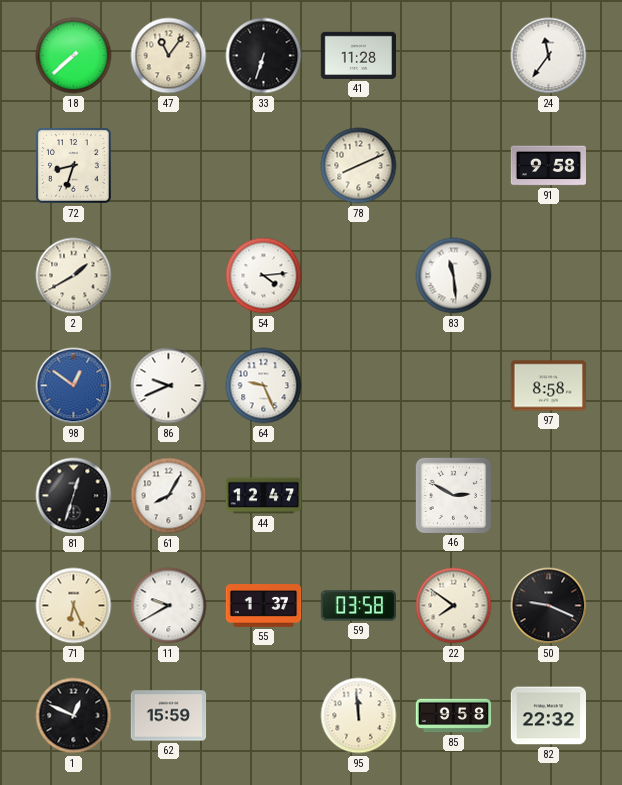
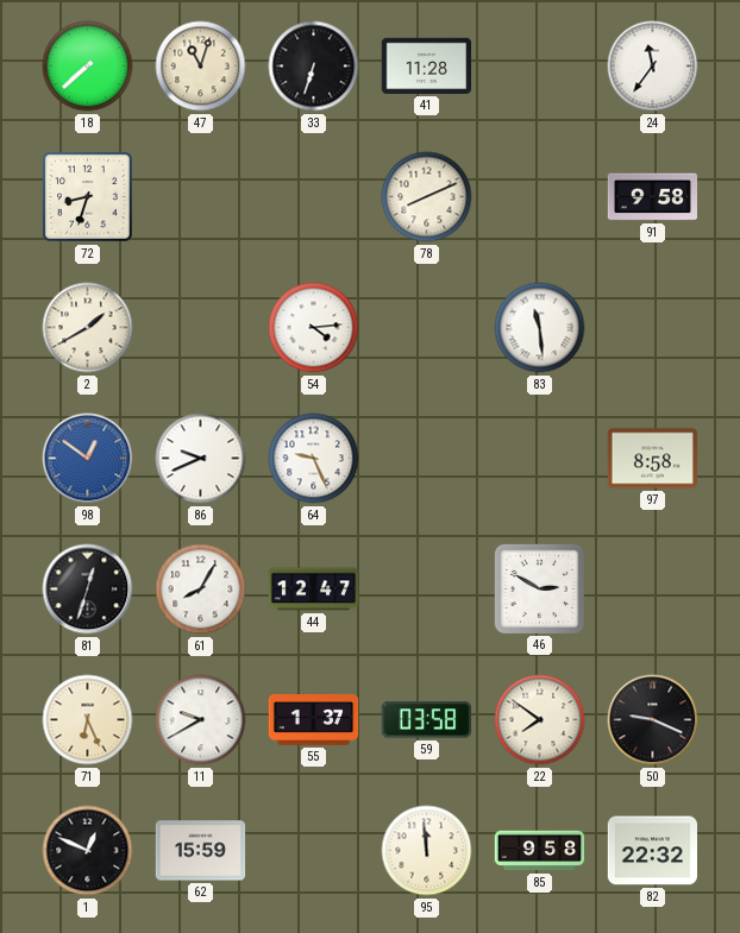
47: 11:06 -> 11:03 (201, 67)
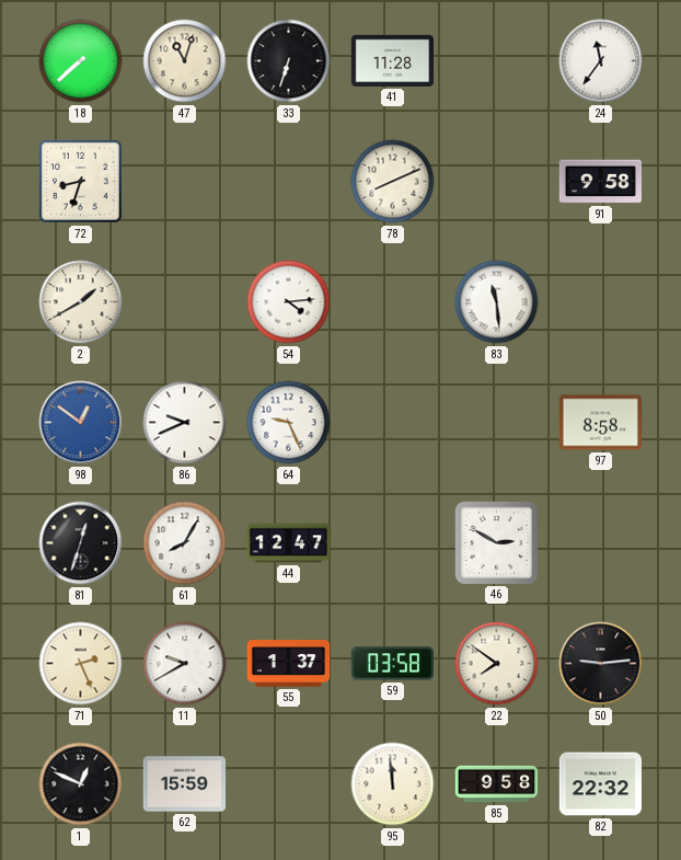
71: 6:26 -> 2:26 (81, 664)
50: 9:19 -> 9:14 (601, 664)
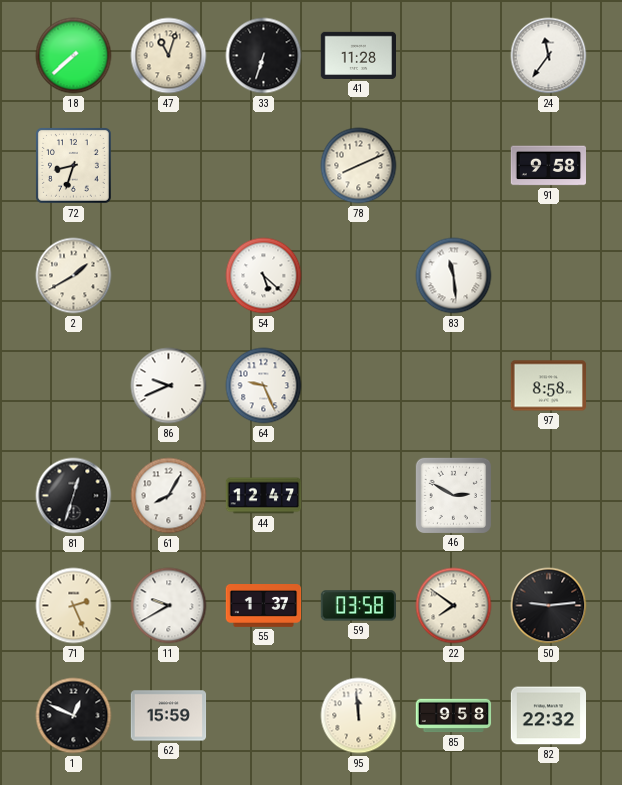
54: 4:14 -> 5:22 (264, 276)
98: 12:51 -> none (81, 423)
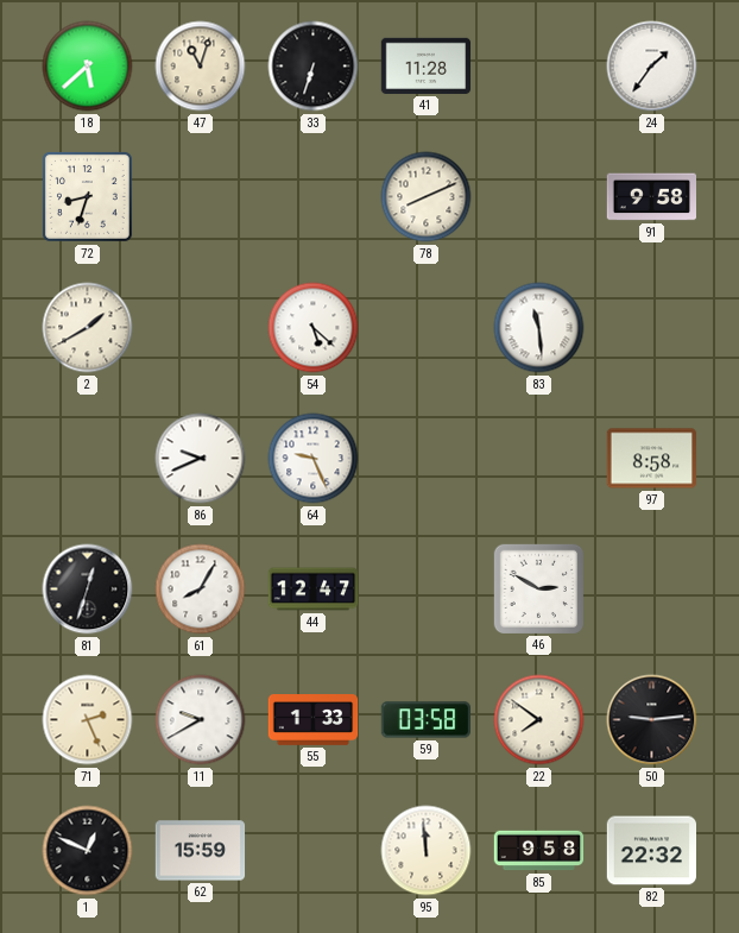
18: 7:38 -> 5:38 (88, 67)
24: 11:36 -> 1:36 (652, 67)
55: 1:37 -> 1:33 (314, 720)
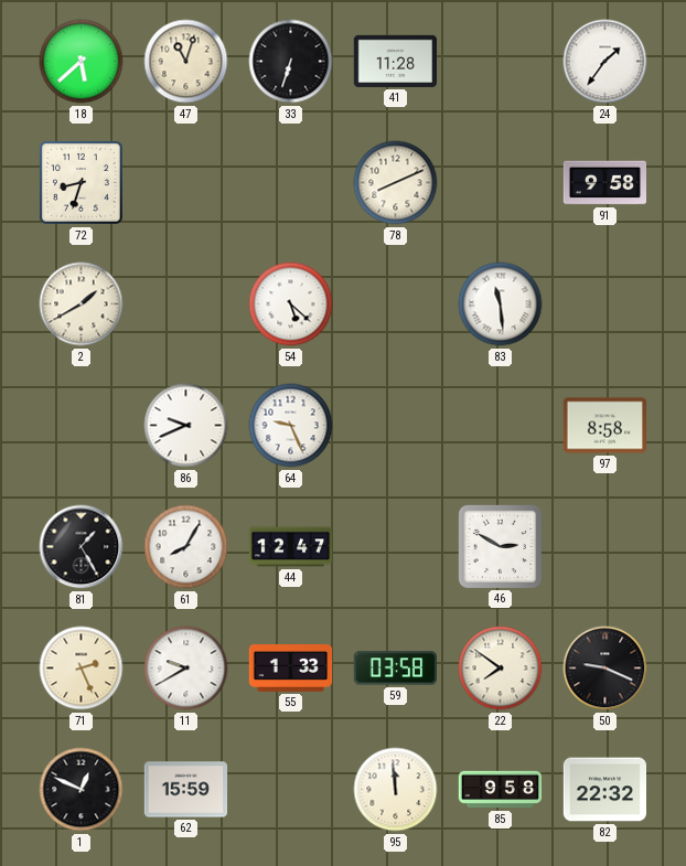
81: 12:33 -> 1:25 (82, 547)
50: 9:14 -> 9:19 (605, 669)
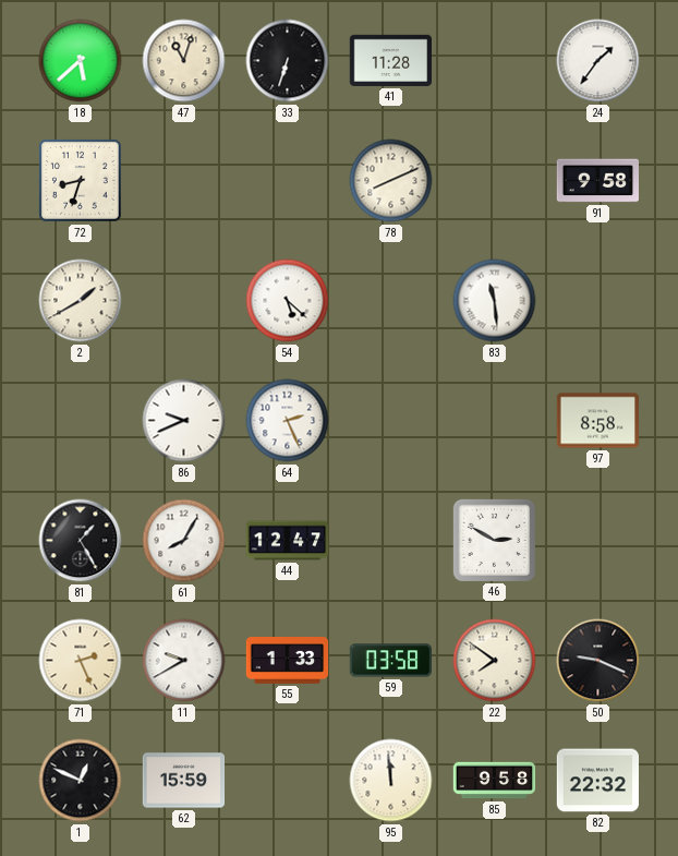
64: 9:26 -> 2:26 (288, 421)
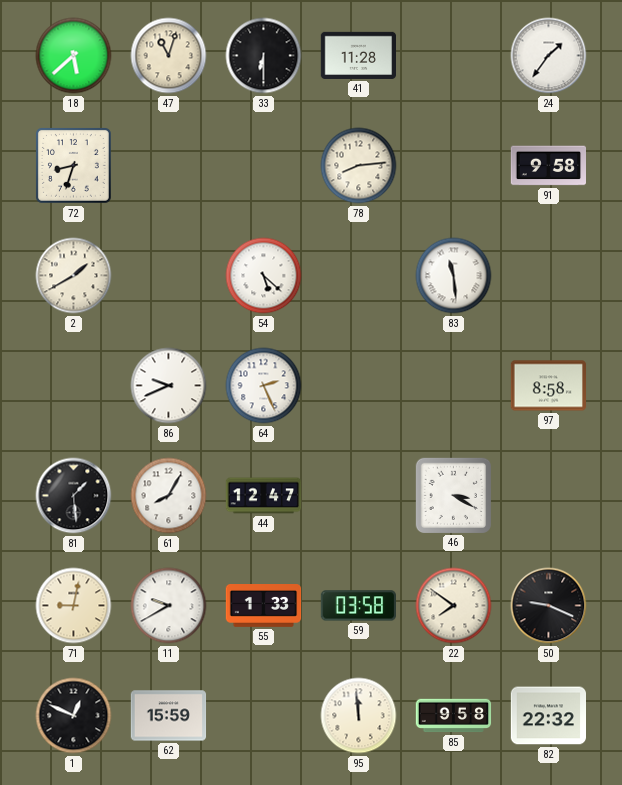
33: 6:33 -> 6:30 (264, 56)
78: 8:11 -> 8:14 (359, 166)
81: 1:25 -> 1:29 (74, 496)
46: 2:50 -> 3:20 (453, 495)
71: 2:26 -> 9:02 (74, 606)
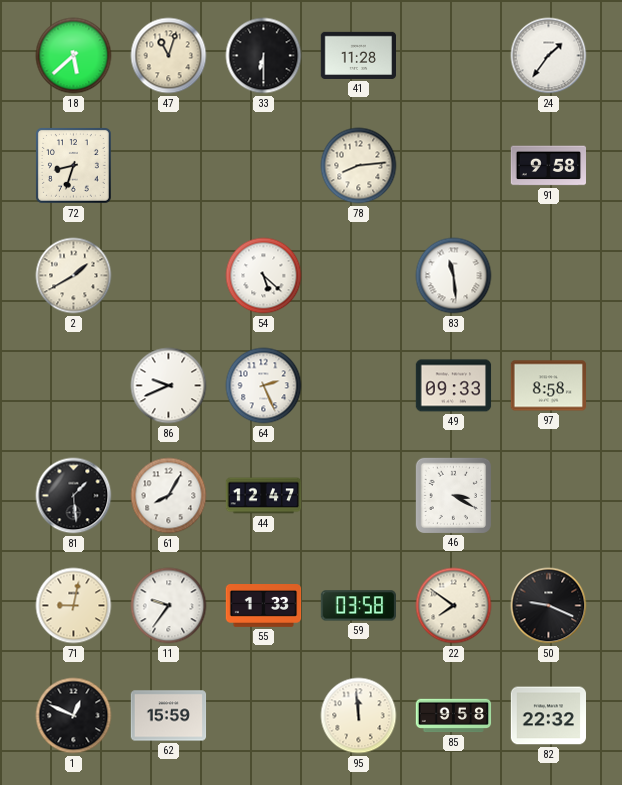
49: none -> 09:33 (454, 386)
11: 9:40 -> 9:36 (169, 606)
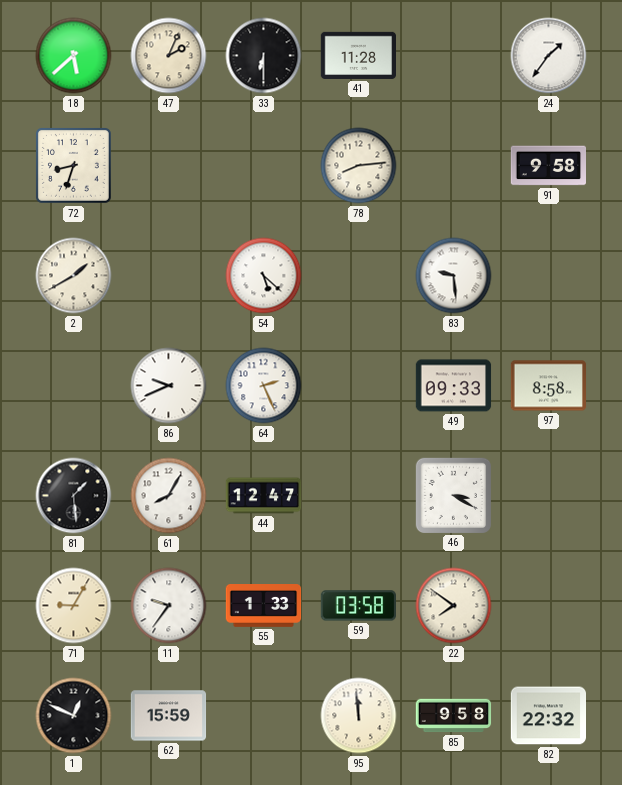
47: 11:03 -> 2:04 (169, 56)
83: 11:29 -> 9:29 (454, 276)
71: 9:02 -> 9:05 (74, 606)
50: 9:19 -> none (549, 606)
